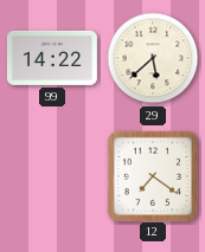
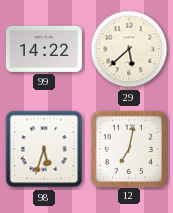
98: none -> 5:33 (44, 149)
12: 7:21 -> 7:02 (128, 148)
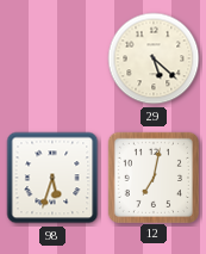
99: 14:22 -> none (44, 49)
29: 5:38 -> 5:22 (154, 58)
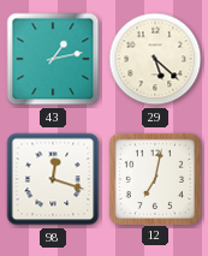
43: none -> 1:13 (53, 59)
98: 5:33 -> 12:18 (53, 179)
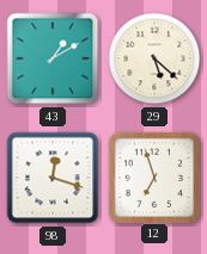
43: 1:13 -> 1:10 (53, 58)
12: 7:02 -> 6:57 (153, 176)
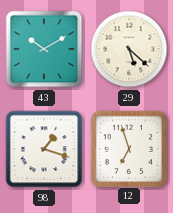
43: 1:10 -> 10:10 (44, 49)
98: 12:18 -> 1:18 (44, 149)
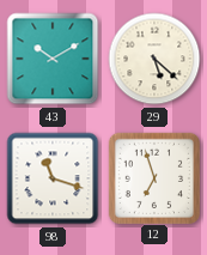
98: 1:18 -> 11:18 (53, 178)
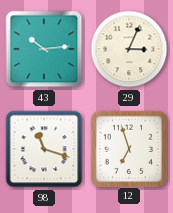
43: 10:10 -> 10:14 (44, 49)
29: 5:22 -> 3:04 (129, 49)
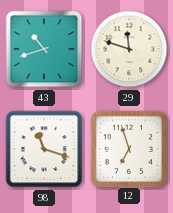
43: 10:14 -> 10:42 (44, 49)
29: 3:04 -> 11:48 (129, 49)
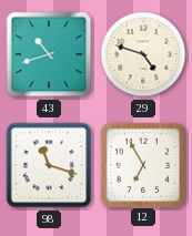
29: 11:48 -> 4:48 (143, 54)
12: 6:57 -> 6:55 (142, 164)
